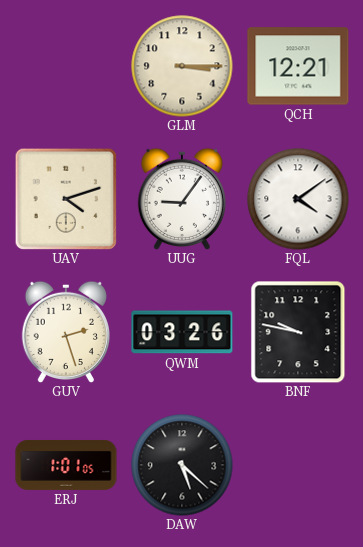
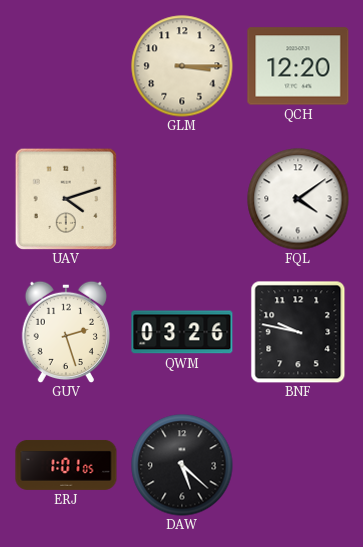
QCH: 12:21 -> 12:20 (298, 66)
UUG: 9:06 -> none (181, 198)
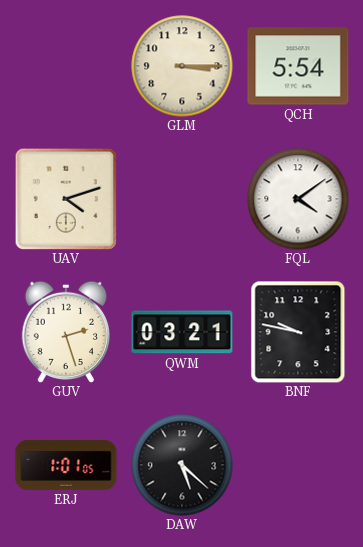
QCH: 12:20 -> 5:54 (298, 66)
QWM: 03:26 -> 03:21 (182, 332)
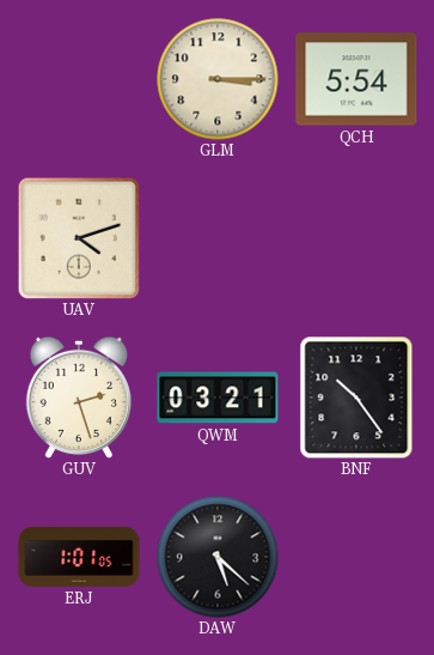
FQL: 4:09 -> none (298, 199)
BNF: 9:47 -> 10:24 (356, 398)
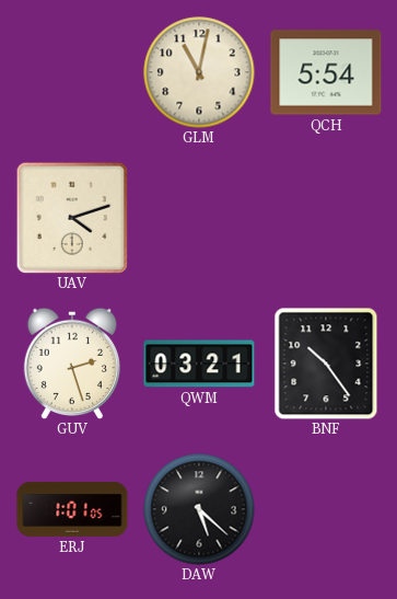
GLM: 3:15 -> 11:02 (199, 72)
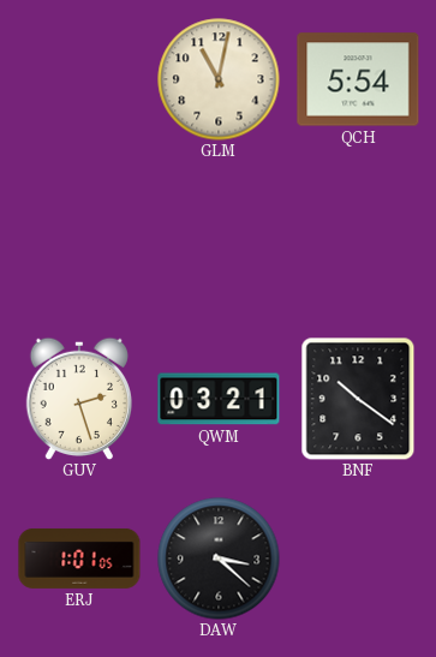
UAV: 4:12 -> none (71, 217)
BNF: 10:24 -> 10:21 (358, 399)
DAW: 5:22 -> 3:22 (219, 559)
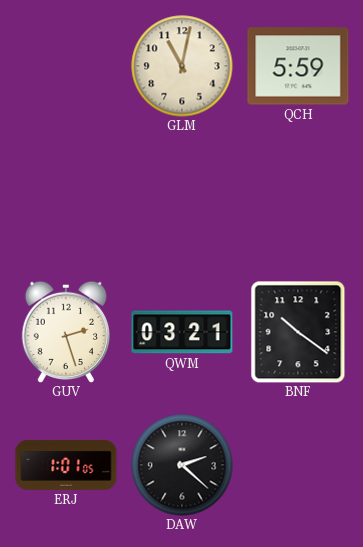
QCH: 5:54 -> 5:59 (298, 66)
DAW: 3:22 -> 2:22 (182, 465)
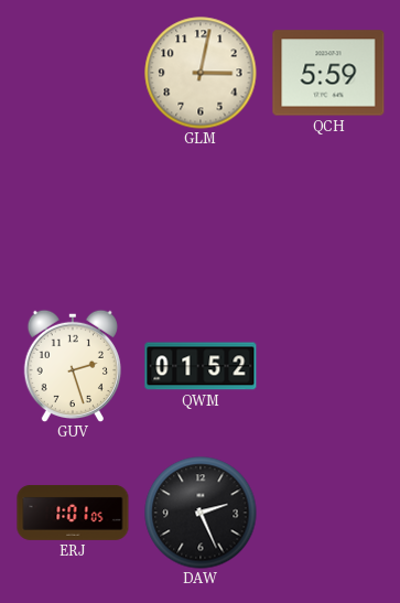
GLM: 11:02 -> 3:02 (201, 73)
QWM: 03:21 -> 01:52 (201, 366)
BNF: 10:21 -> none (298, 332)
DAW: 2:22 -> 2:26 (201, 513)
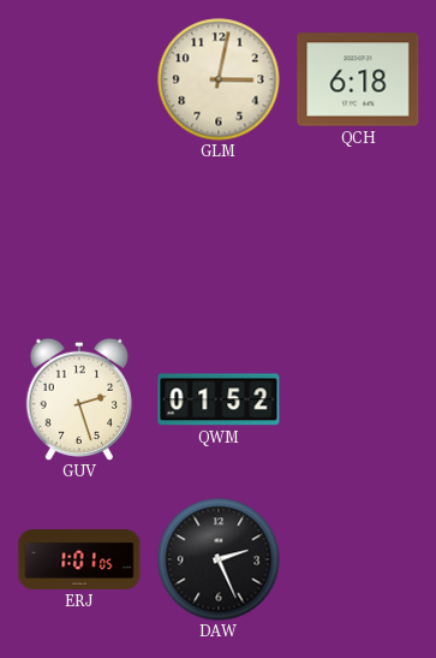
QCH: 5:59 -> 6:18 (358, 79)
